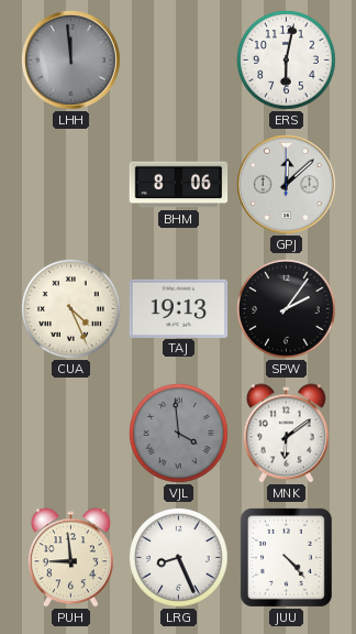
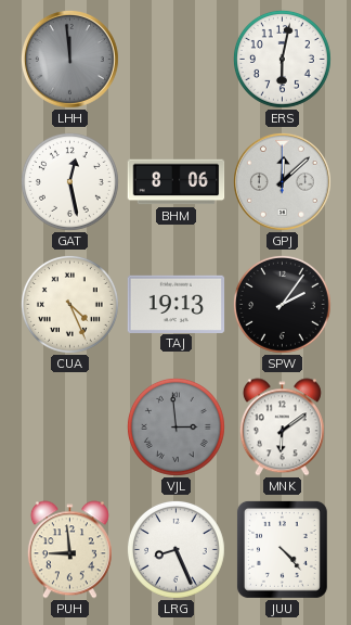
GAT: none -> 12:28 (69, 181)
VJL: 3:59 -> 2:59 (175, 426)
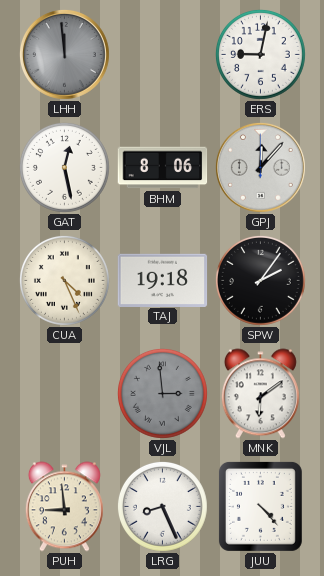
ERS: 6:02 -> 9:02 (260, 54)
GPJ: 12:08 -> 12:07 (260, 167)
TAJ: 19:13 -> 19:18 (163, 280)
